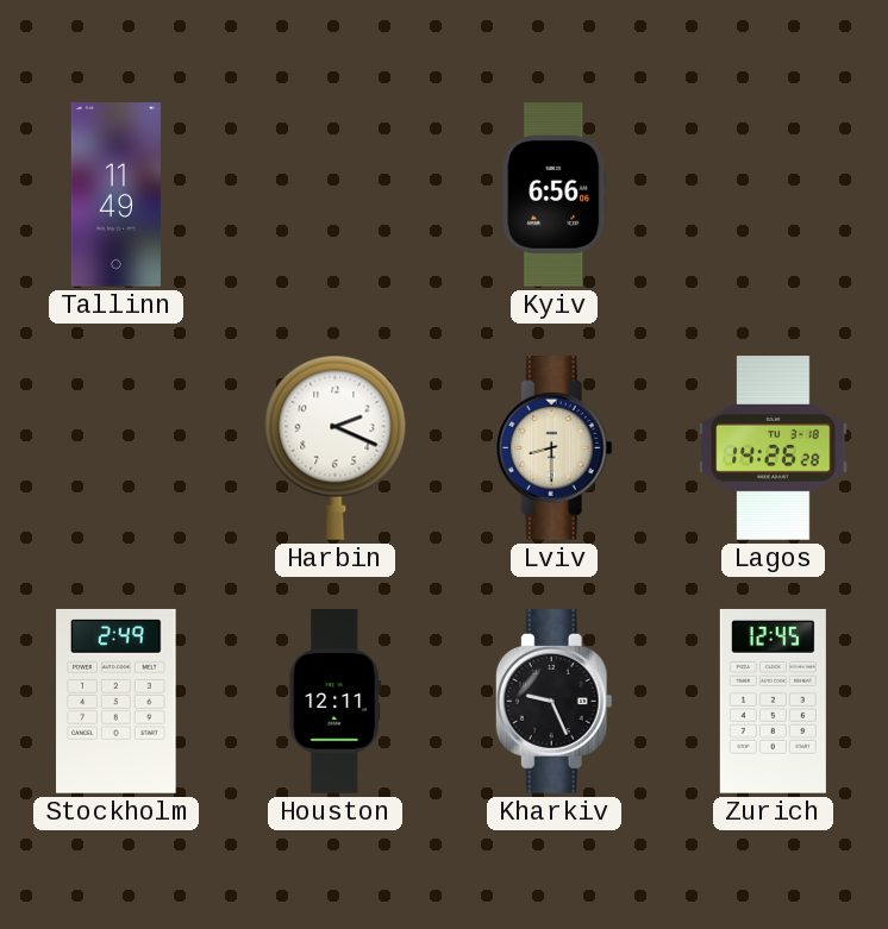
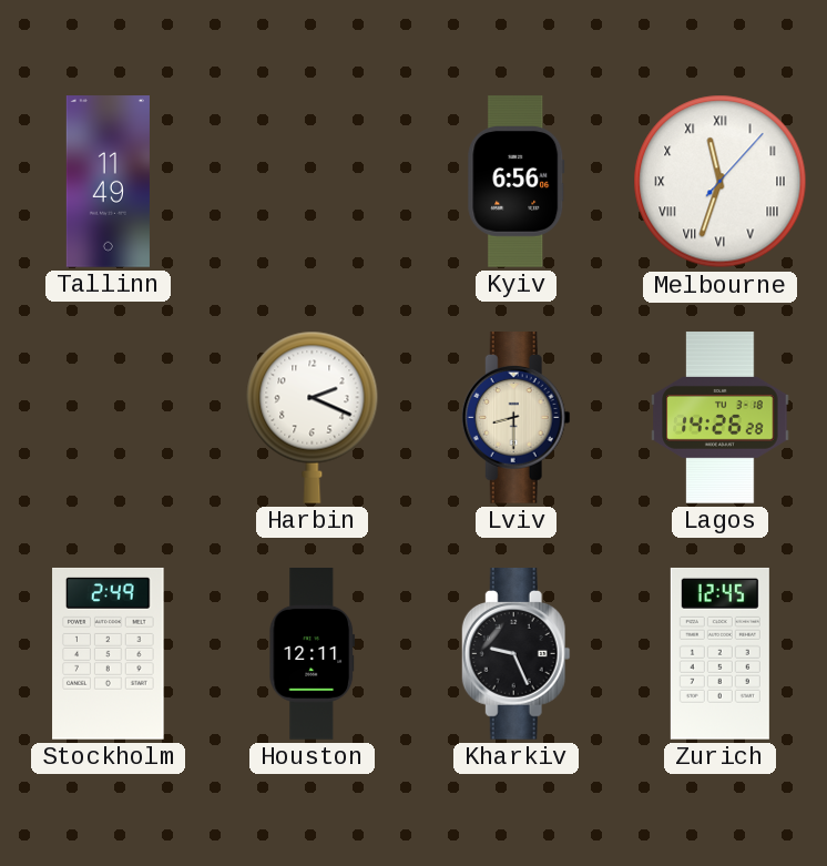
Melbourne: none -> 11:33 (721, 182)
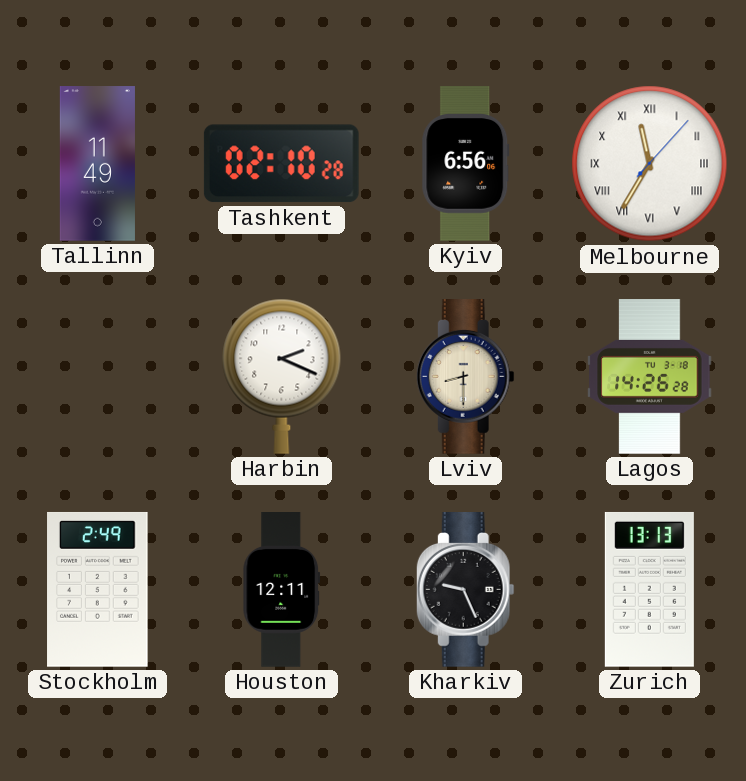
Tashkent: none -> 02:10 (281, 164)
Melbourne: 11:33 -> 11:35 (650, 164)
Zurich: 12:45 -> 13:13 (649, 589)
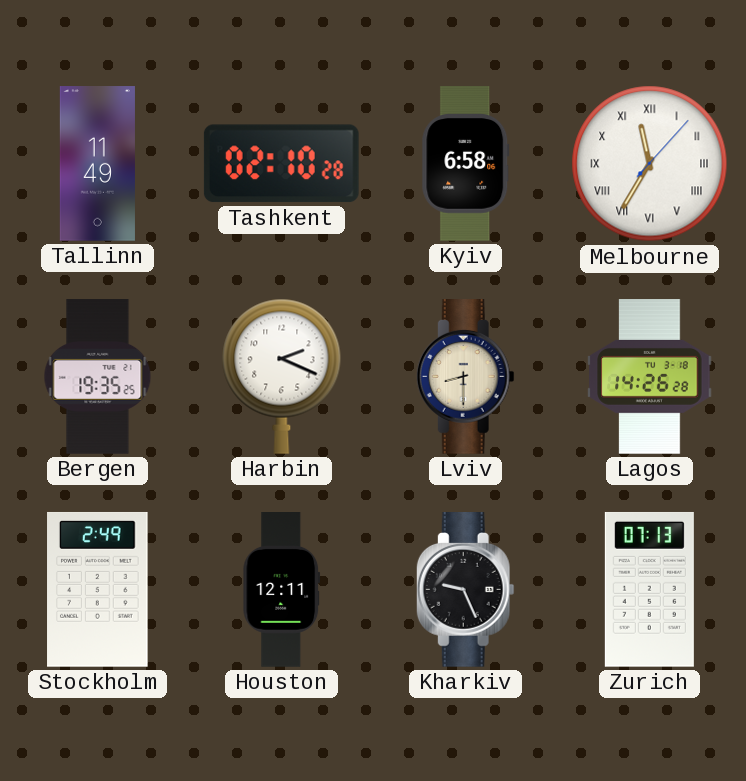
Kyiv: 6:56 -> 6:58 (466, 164)
Bergen: none -> 19:35 (98, 377)
Zurich: 13:13 -> 07:13 (649, 589)
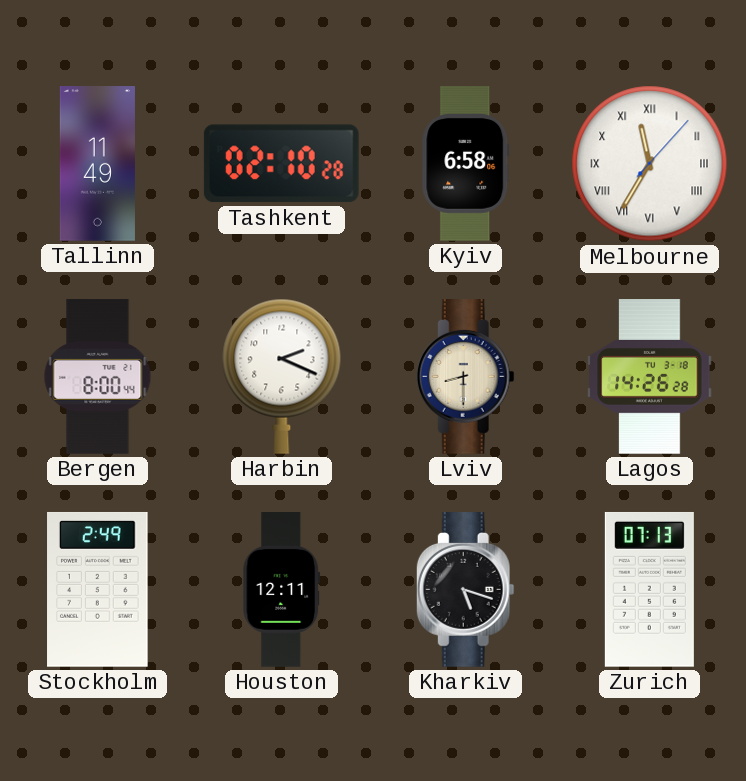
Bergen: 19:35 -> 8:00 (98, 377)
Kharkiv: 9:26 -> 5:18 (465, 590)
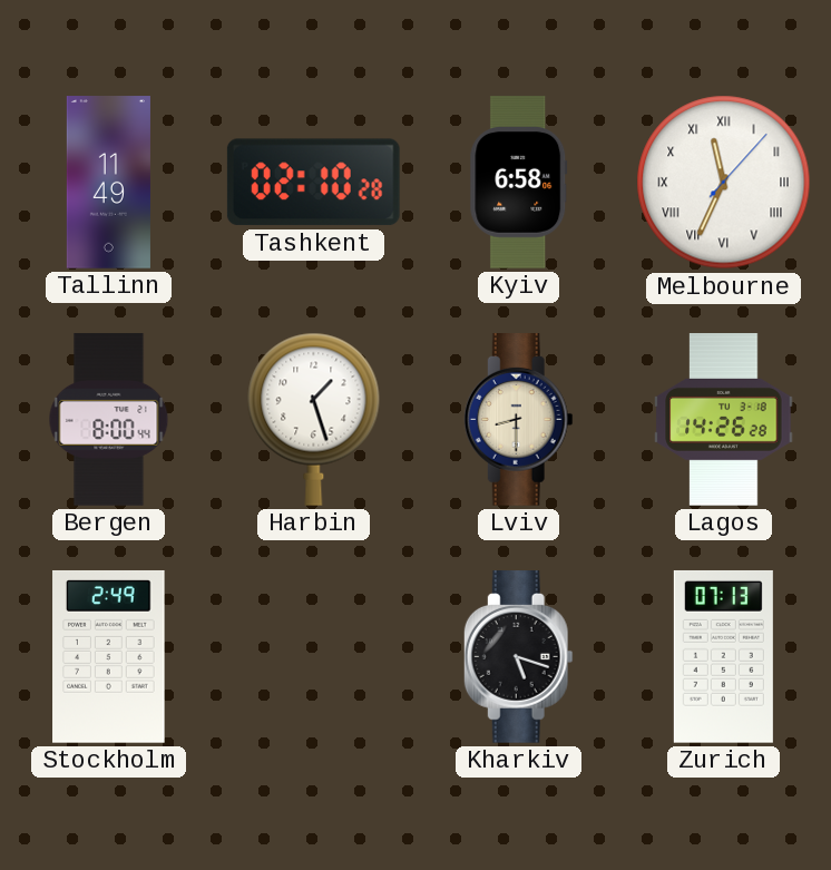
Melbourne: 11:35 -> 11:34 (724, 183)
Harbin: 2:19 -> 1:27 (314, 419)
Houston: 12:11 -> none (282, 590)
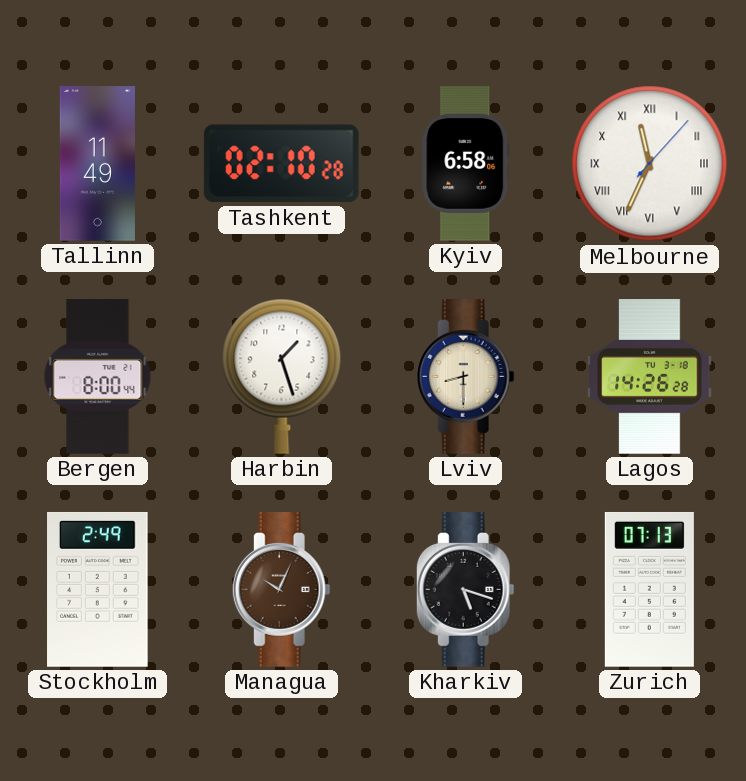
Managua: none -> 10:04 (281, 590)
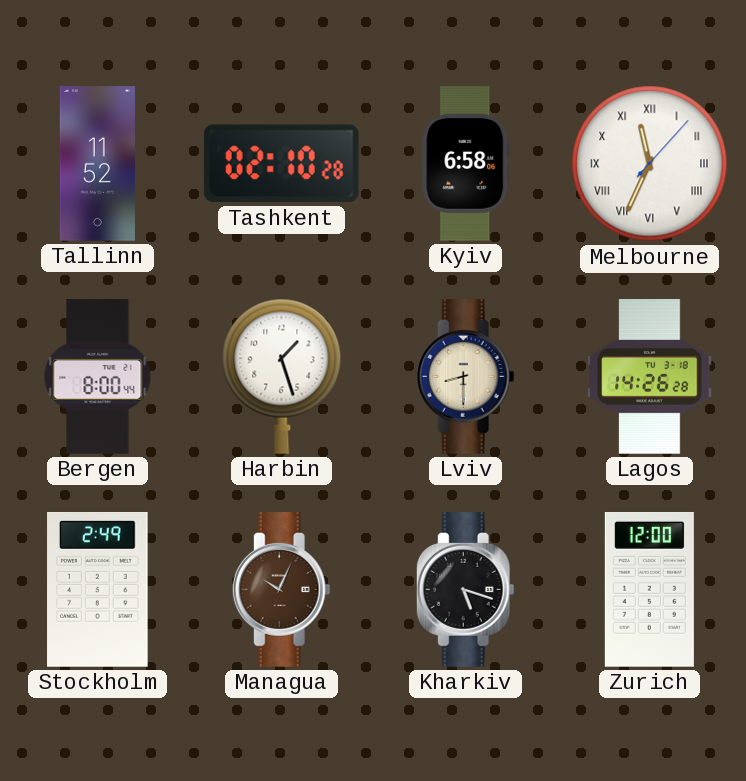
Tallinn: 11:49 -> 11:52 (97, 164)
Zurich: 07:13 -> 12:00 (649, 589)
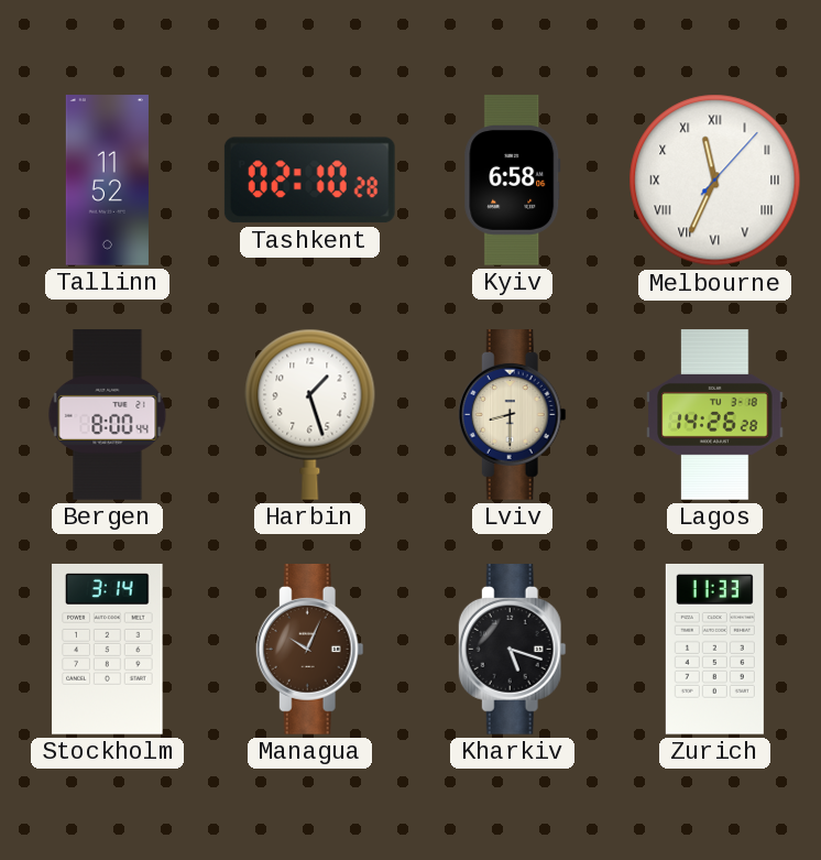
Stockholm: 2:49 -> 3:14 (108, 649)
Zurich: 12:00 -> 11:33 (714, 649)
